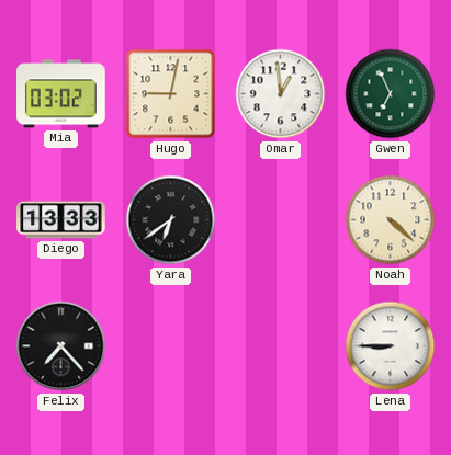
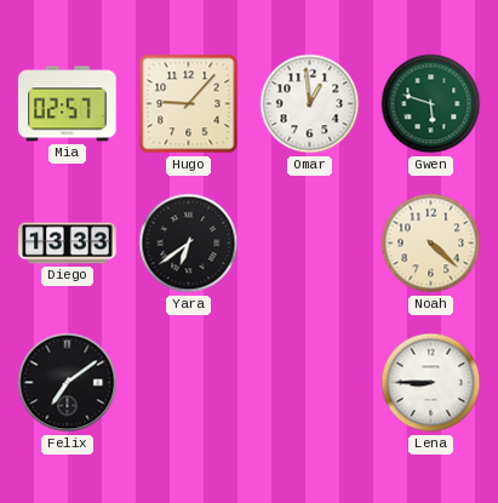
Mia: 03:02 -> 02:57 (68, 104)
Hugo: 9:02 -> 9:07 (189, 104)
Gwen: 6:56 -> 5:48 (431, 104)
Felix: 7:23 -> 7:09 (68, 383)
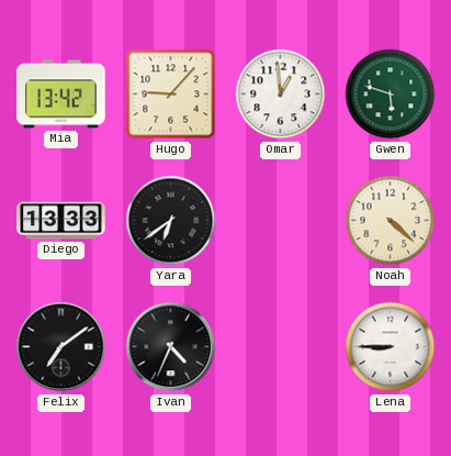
Mia: 02:57 -> 13:42 (61, 94)
Ivan: none -> 4:34 (171, 347)
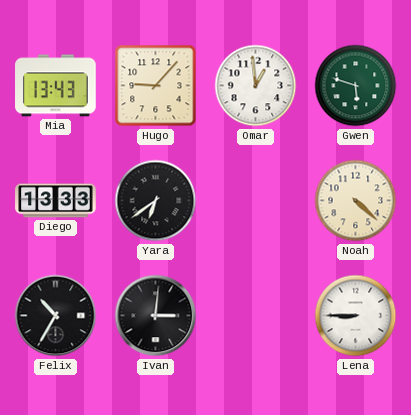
Mia: 13:42 -> 13:43 (56, 86)
Felix: 7:09 -> 10:35 (56, 316)
Ivan: 4:34 -> 3:01 (156, 316)
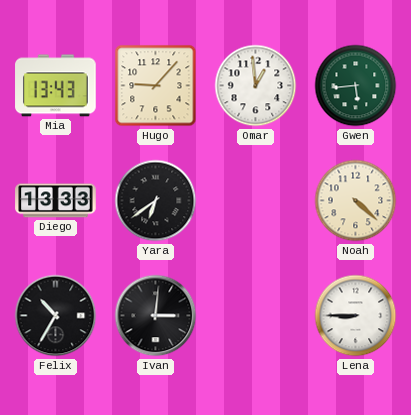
Gwen: 5:48 -> 5:44 (356, 86)
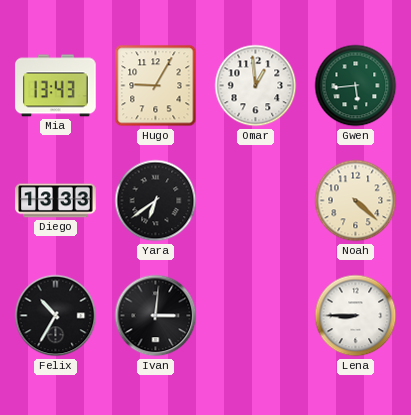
Hugo: 9:07 -> 9:05 (156, 86)
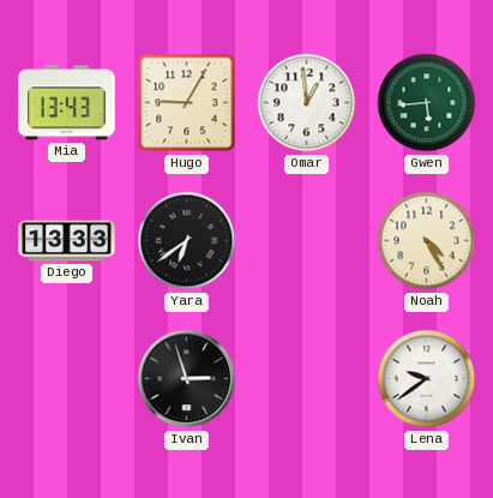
Noah: 4:22 -> 4:25 (427, 241)
Felix: 10:35 -> none (56, 316)
Ivan: 3:01 -> 2:57 (187, 379)
Lena: 8:45 -> 9:39 (427, 379)
